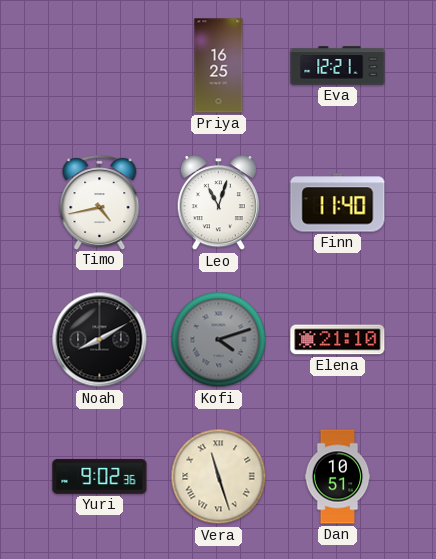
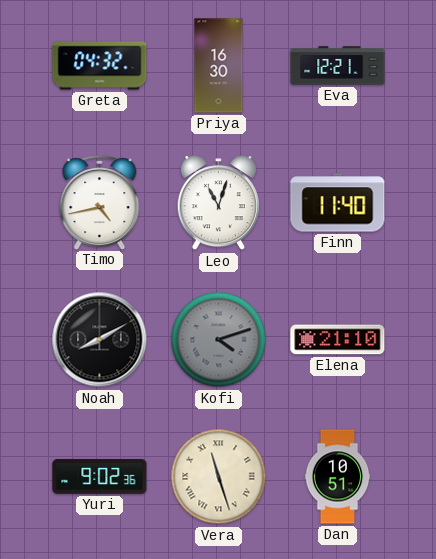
Greta: none -> 04:32 (100, 66)
Priya: 16:25 -> 16:30 (219, 66)
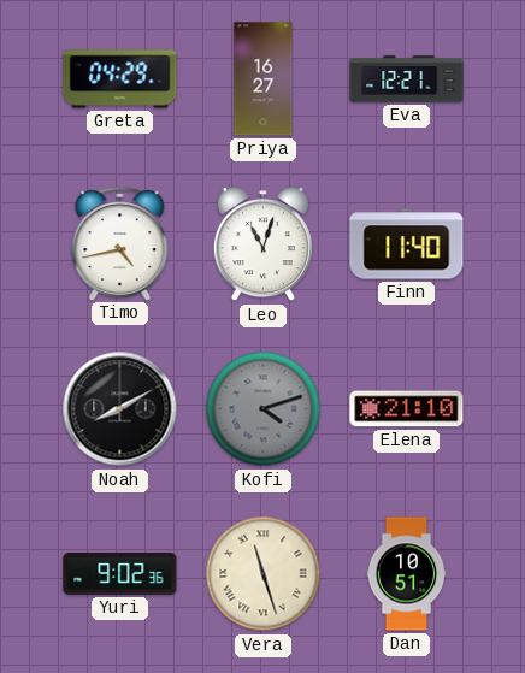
Greta: 04:32 -> 04:29 (120, 79)
Priya: 16:30 -> 16:27 (264, 79)
